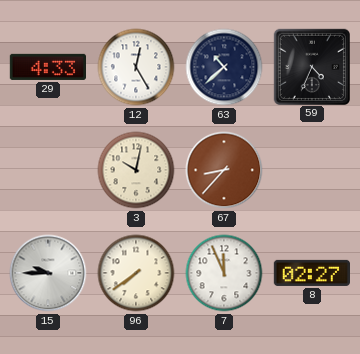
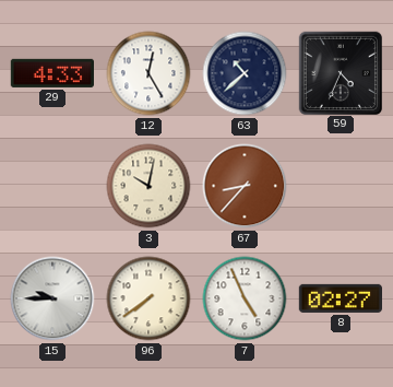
7: 11:56 -> 4:56 (245, 298)
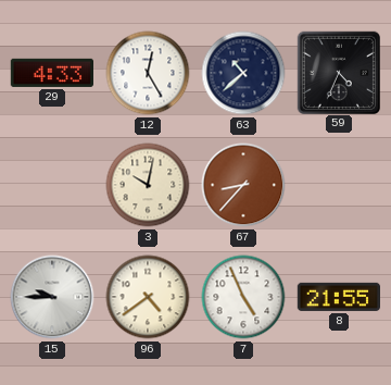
96: 7:39 -> 4:39 (148, 297)
8: 02:27 -> 21:55 (338, 297)
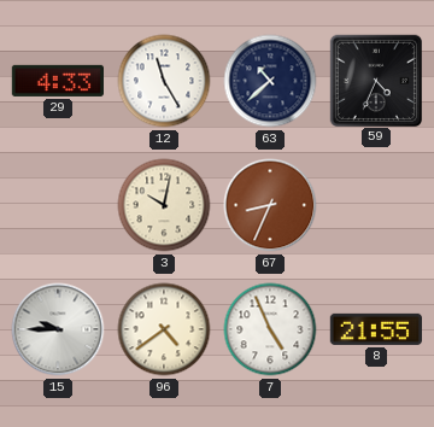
12: 12:25 -> 11:25 (164, 81)
67: 8:37 -> 8:34 (270, 205)
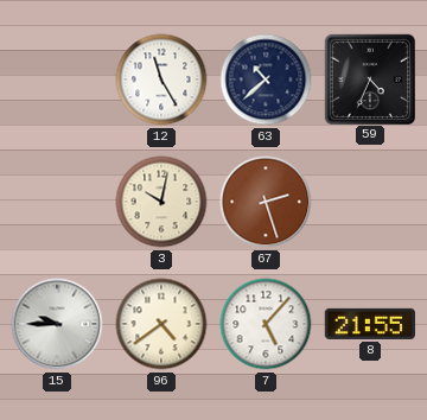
29: 4:33 -> none (57, 81)
67: 8:34 -> 2:27 (266, 202)
7: 4:56 -> 5:07 (266, 324)
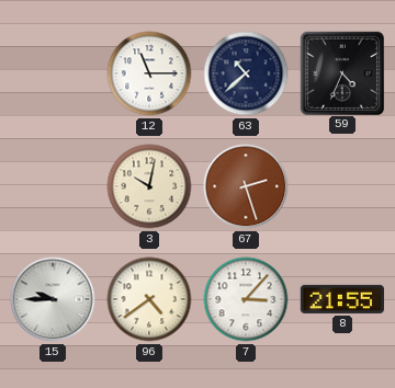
12: 11:25 -> 11:15 (149, 73)
7: 5:07 -> 3:07 (246, 299)
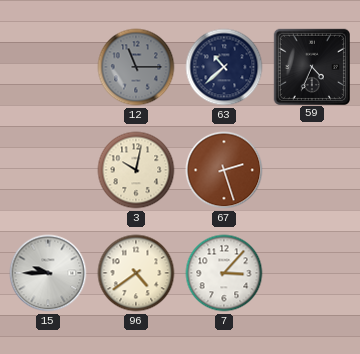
12 dial: white -> grey (136, 67)
8: 21:55 -> none (341, 299)
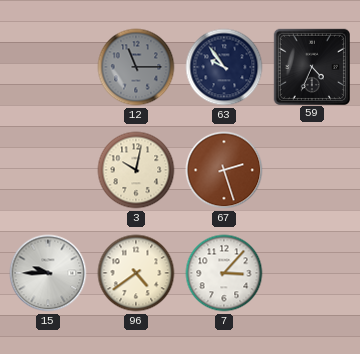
63: 10:38 -> 9:54 (224, 67)
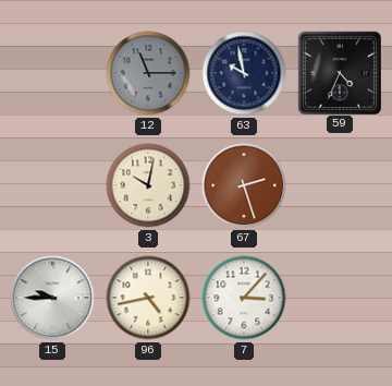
63: 9:54 -> 9:58 (244, 73)
96: 4:39 -> 4:43 (148, 298)
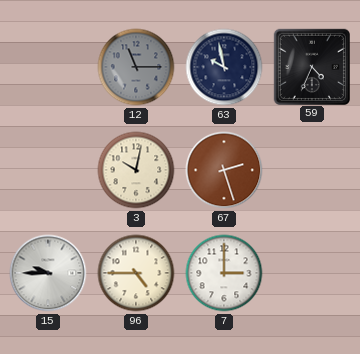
96: 4:43 -> 4:45 (136, 273)
7: 3:07 -> 3:00 (224, 273)
